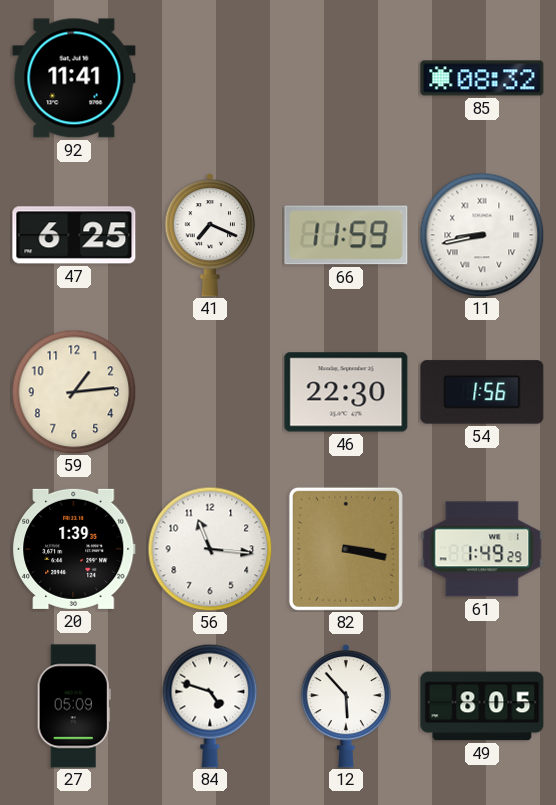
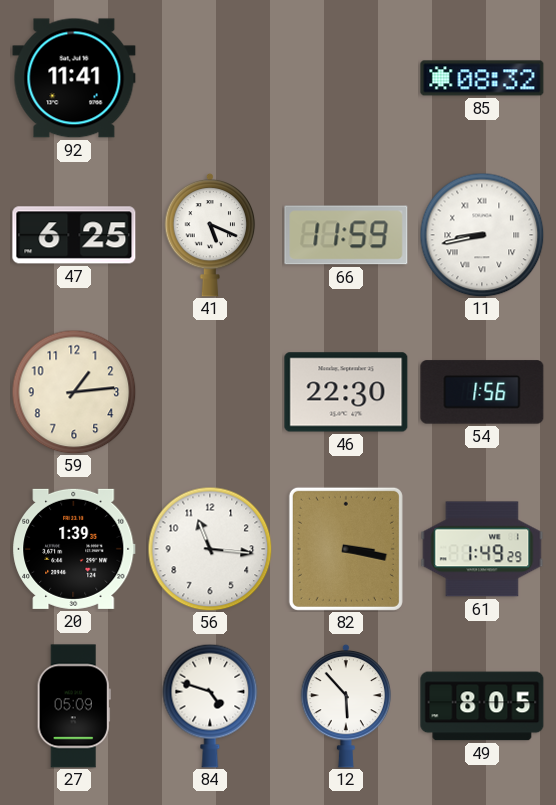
41: 7:19 -> 5:19 (210, 235)
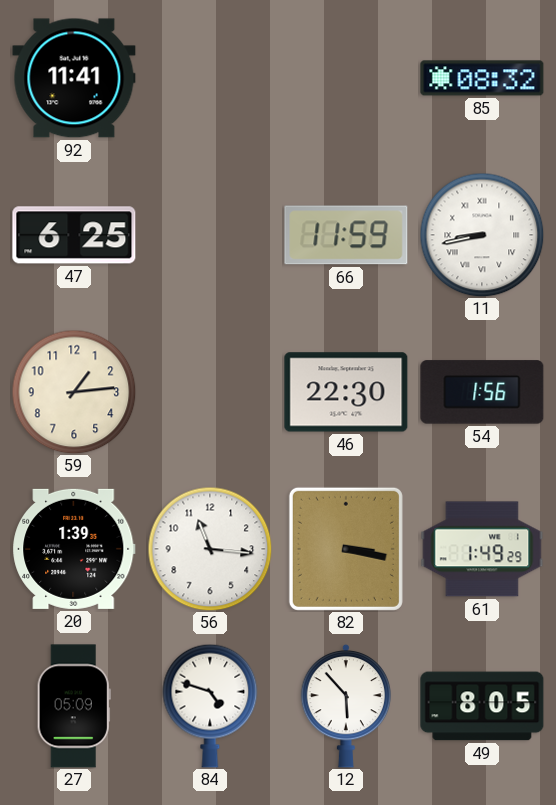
41: 5:19 -> none (210, 235)
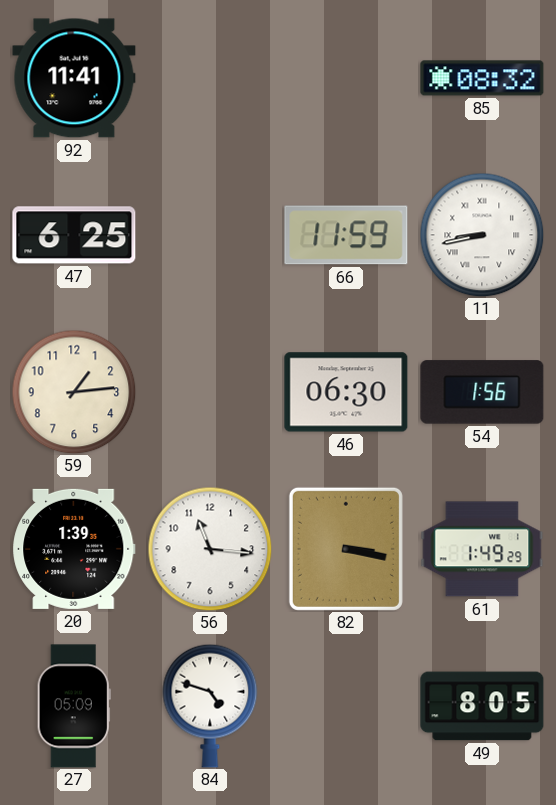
46: 22:30 -> 06:30 (346, 392)
12: 5:53 -> none (346, 706)
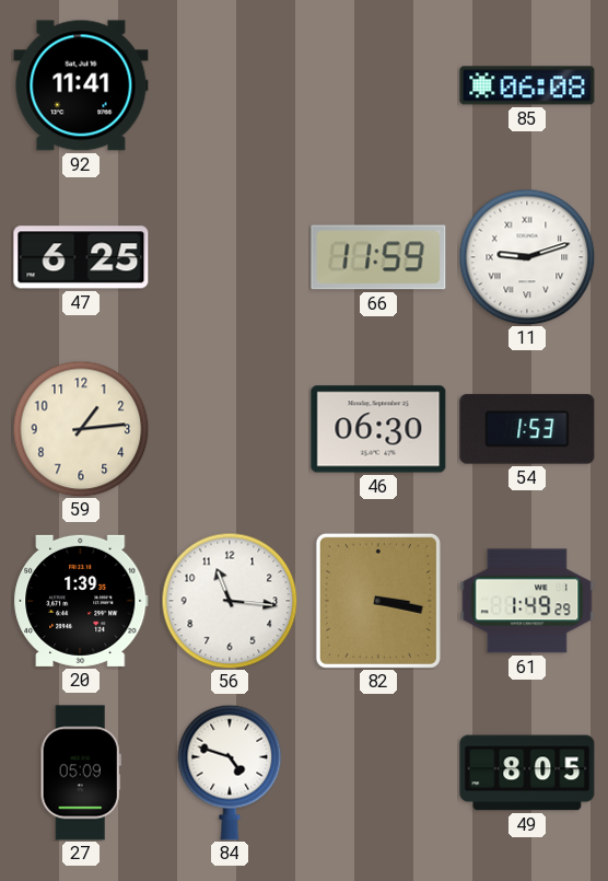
85: 08:32 -> 06:08 (527, 85)
11: 8:43 -> 9:12 (527, 257)
54: 1:56 -> 1:53 (527, 429)
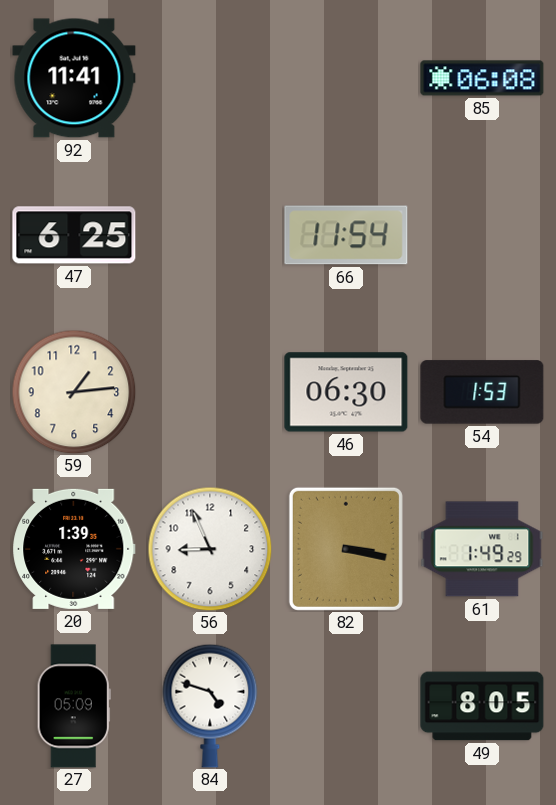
66: 11:59 -> 11:54 (346, 235)
11: 9:12 -> none (527, 257)
56: 11:16 -> 8:56 (210, 549)
